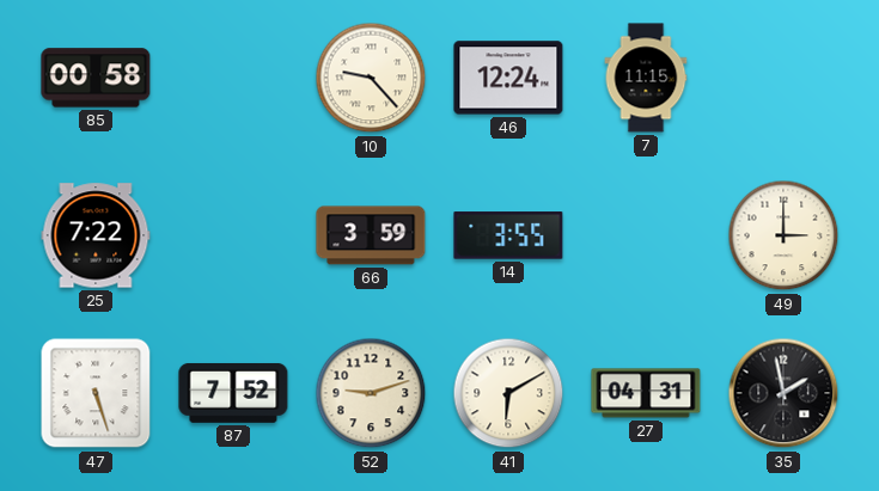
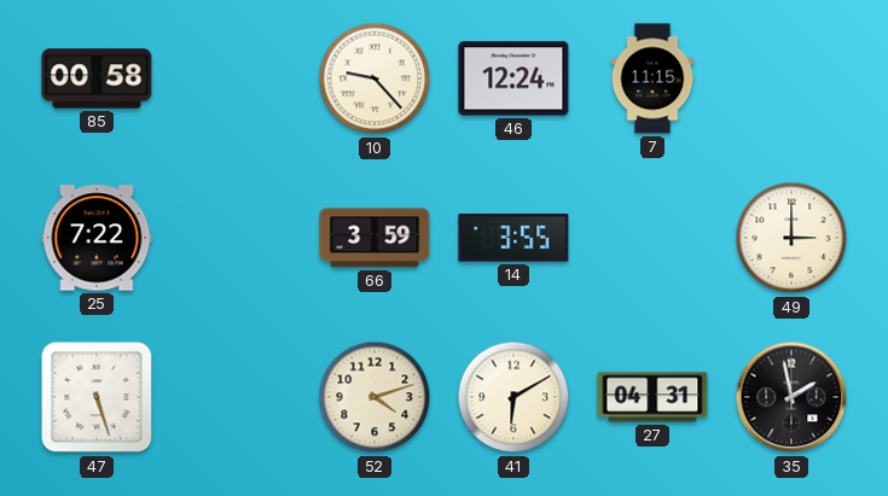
87: 7:52 -> none (233, 393)
52: 9:12 -> 4:12 (375, 397)
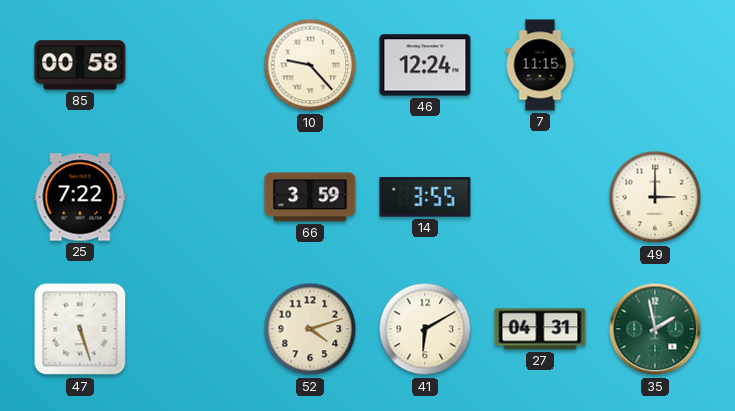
35 dial: black -> green (655, 329)
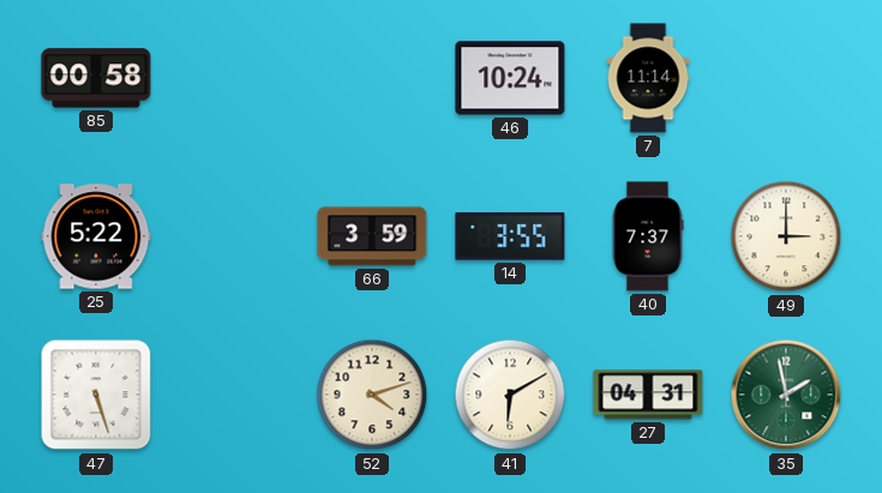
10: 9:23 -> none (310, 65)
46: 12:24 -> 10:24 (510, 78)
7: 11:15 -> 11:14 (648, 78)
25: 7:22 -> 5:22 (96, 236)
40: none -> 7:37 (648, 236)
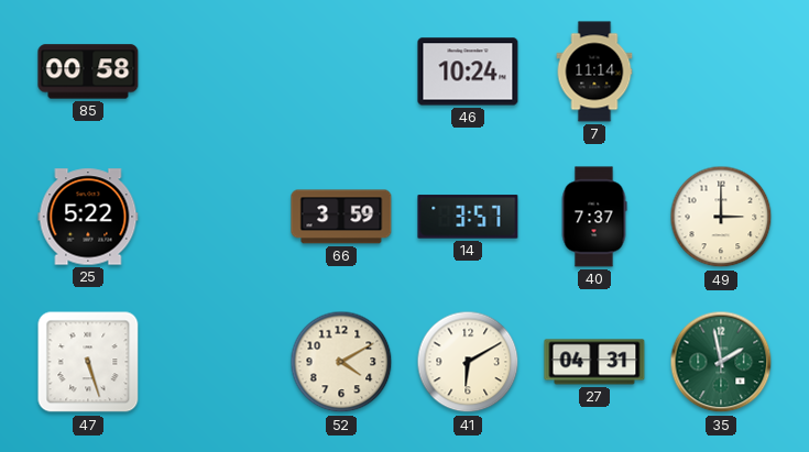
14: 3:55 -> 3:57 (468, 217)
52: 4:12 -> 4:10 (341, 362)
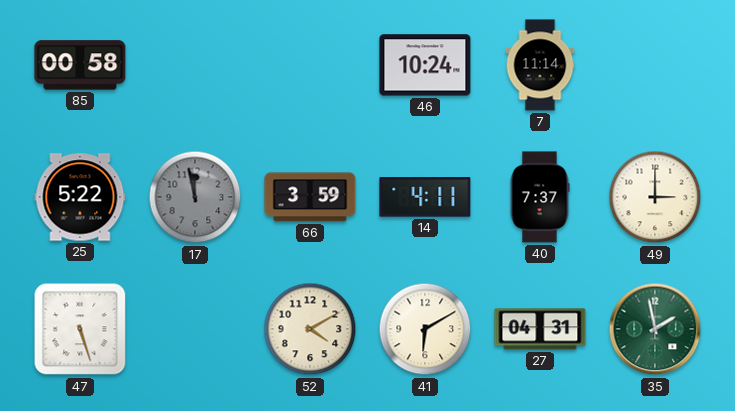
17: none -> 11:58 (195, 197)
14: 3:57 -> 4:11 (425, 197)
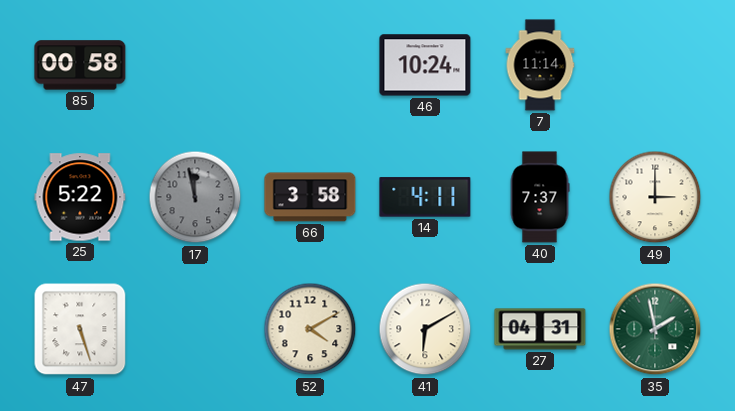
66: 3:59 -> 3:58 (310, 197)
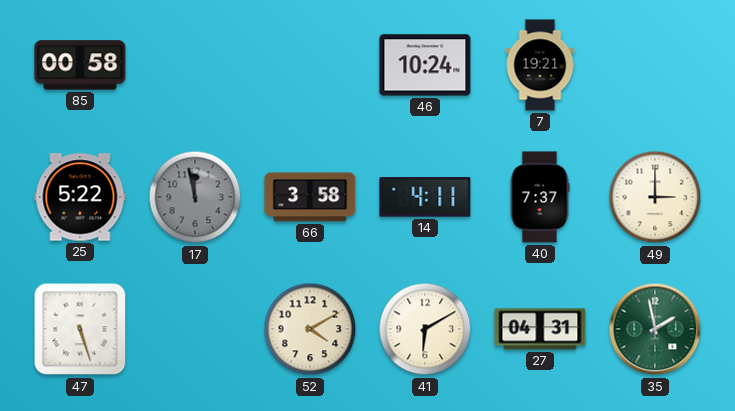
7: 11:14 -> 19:21 (540, 65)
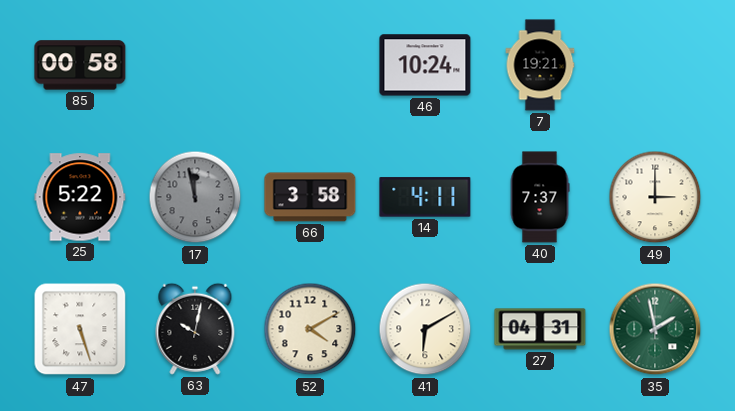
63: none -> 10:02 (195, 329)
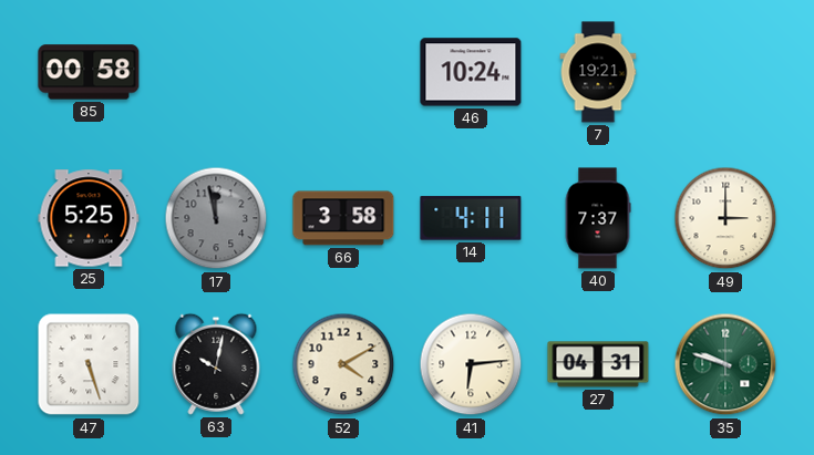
25: 5:22 -> 5:25 (89, 218)
41: 6:10 -> 6:14 (471, 364)
35: 1:58 -> 9:48 (725, 364)
